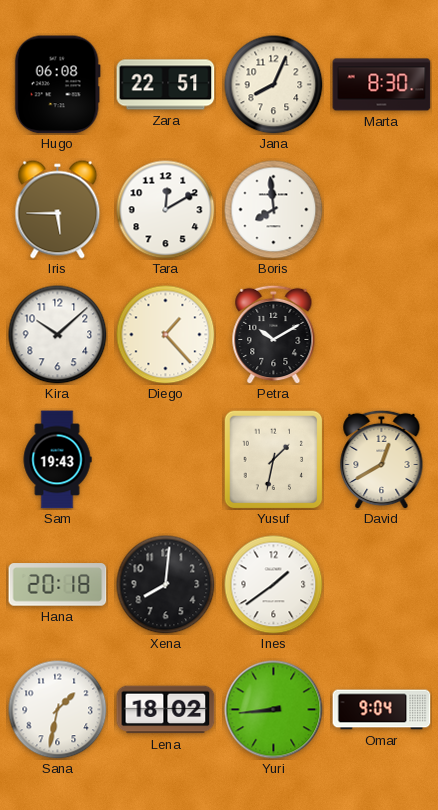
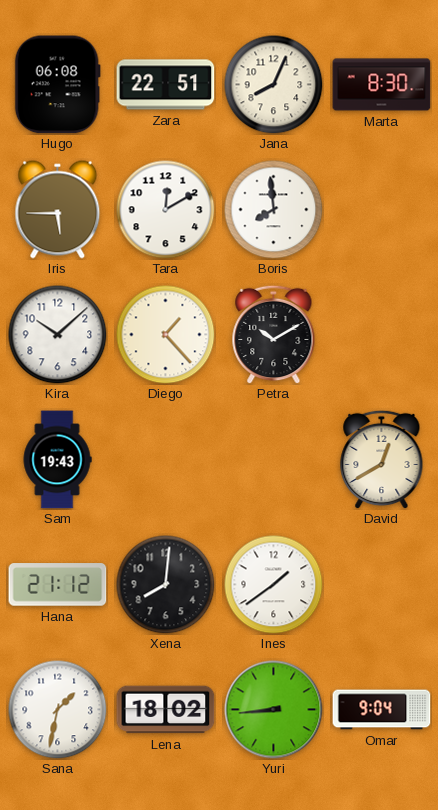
Yusuf: 1:32 -> none (273, 459)
Hana: 20:18 -> 21:12 (58, 585)
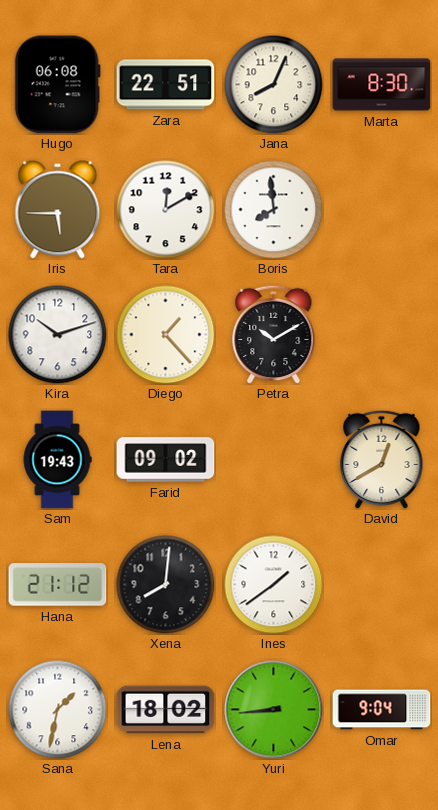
Kira: 10:08 -> 10:12 (58, 335)
Farid: none -> 09:02 (166, 460)
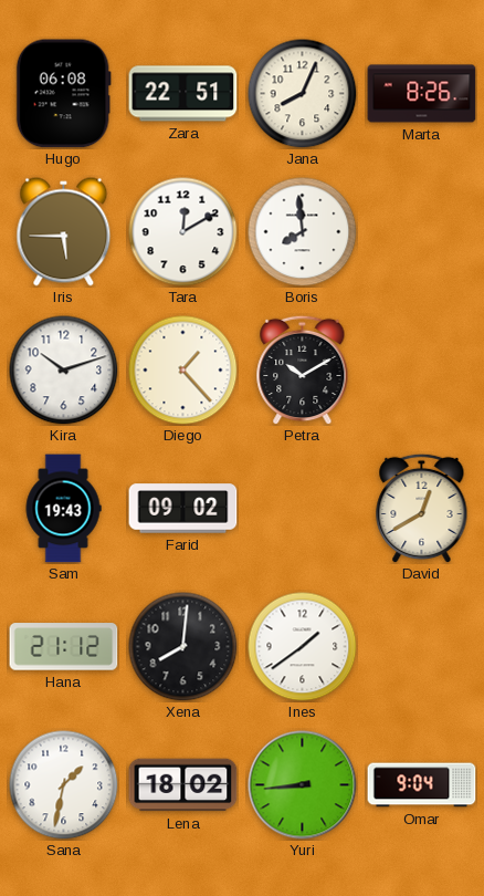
Marta: 8:30 -> 8:26 (422, 94)
